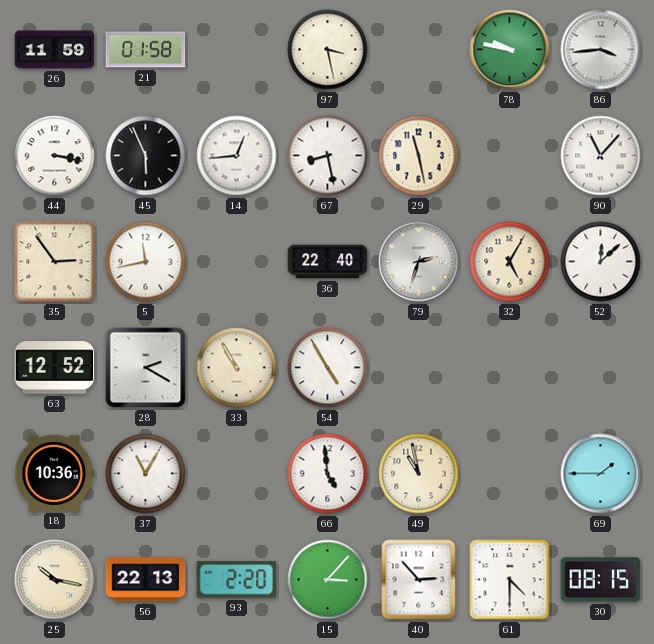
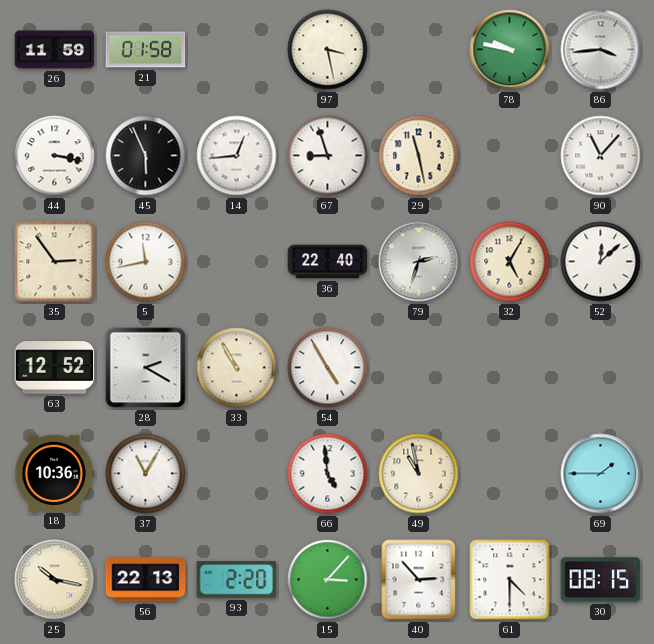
67: 8:28 -> 8:57 (328, 156)
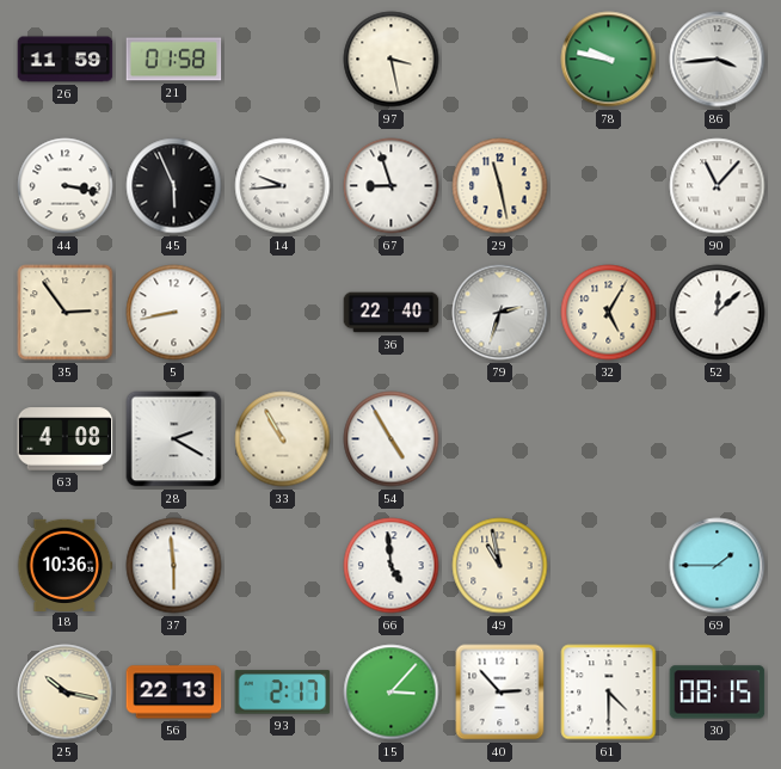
14: 12:44 -> 9:44 (283, 186)
5: 11:43 -> 8:43 (174, 313)
63: 12:52 -> 4:08 (66, 439)
37: 11:05 -> 5:59 (174, 566)
93: 2:20 -> 2:17 (283, 693)
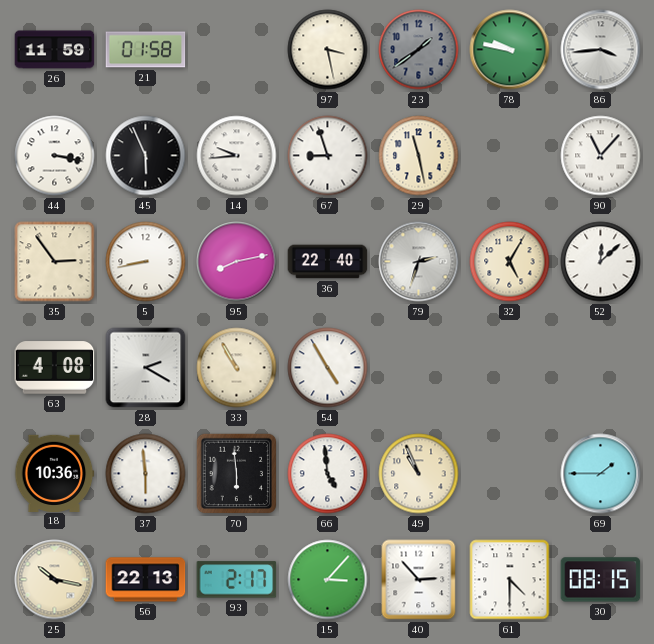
23: none -> 1:39 (419, 50)
95: none -> 8:13 (237, 262)
70: none -> 5:59 (237, 474)
49: 10:58 -> 10:56 (419, 474)
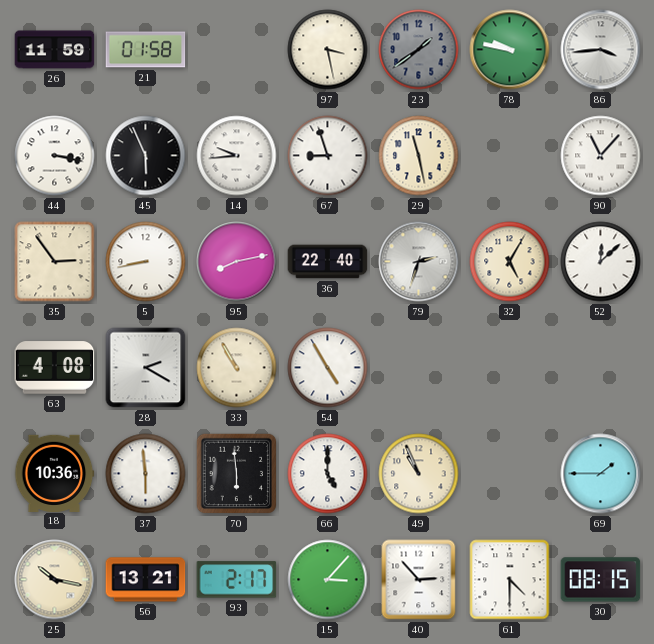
66: 4:59 -> 5:00 (328, 474)
56: 22:13 -> 13:21 (146, 580)
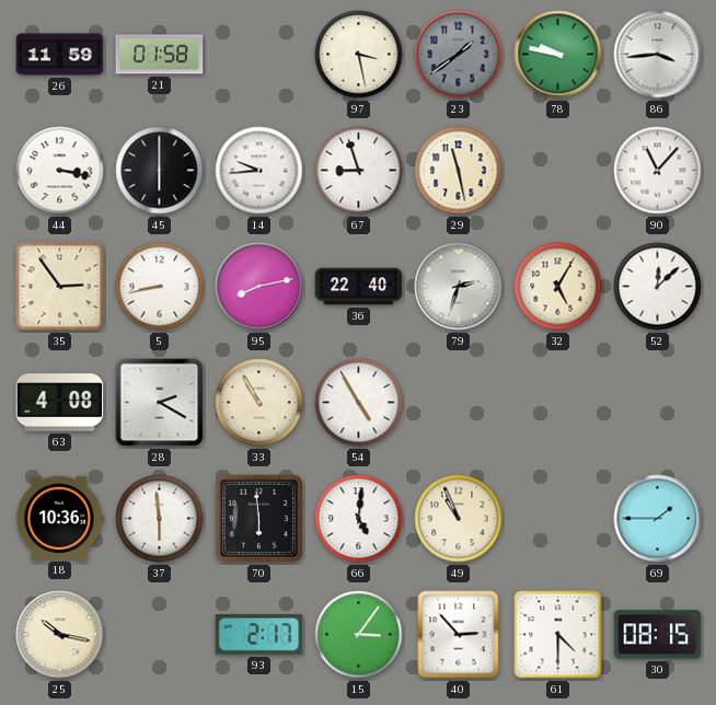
45: 5:56 -> 6:00 (160, 171)
66: 5:00 -> 5:01 (359, 519)
56: 13:21 -> none (146, 580)
15: 3:07 -> 3:06 (359, 635)
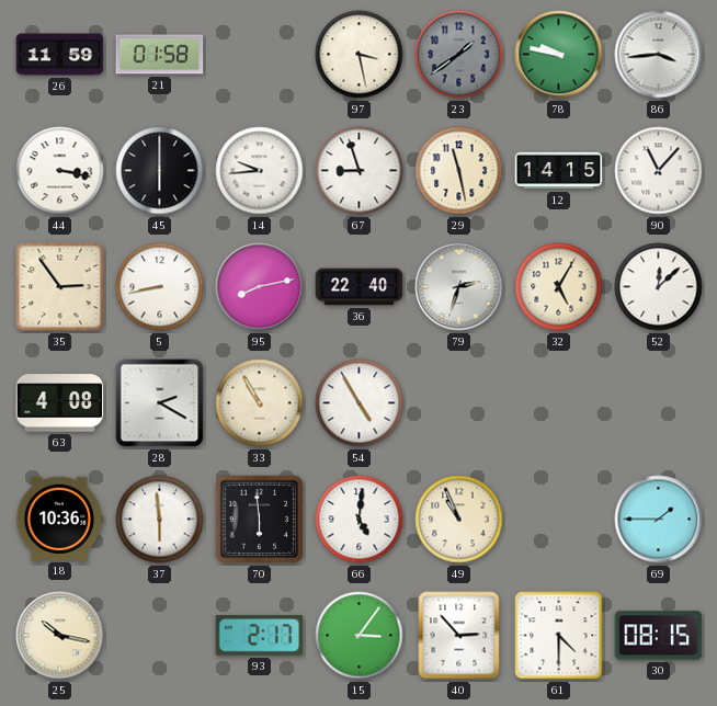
12: none -> 14:15 (559, 171)
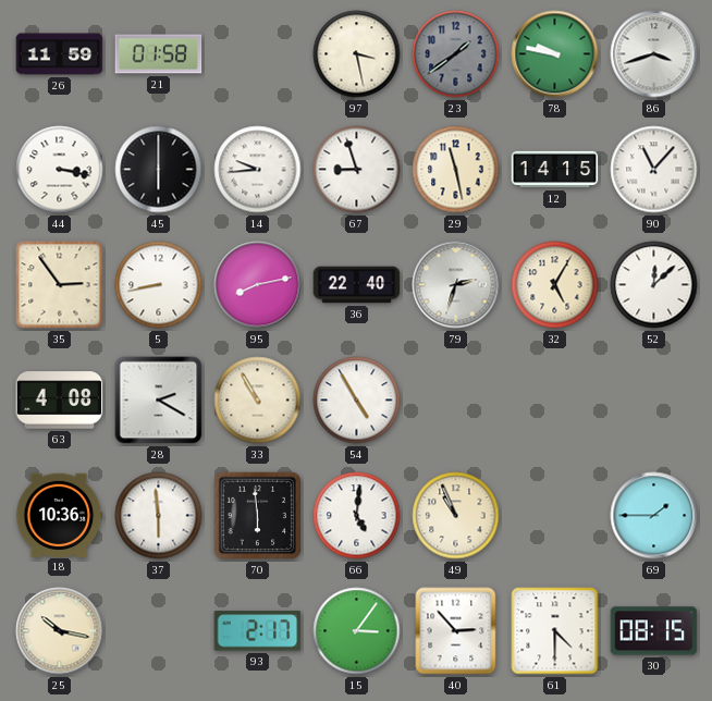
86: 3:44 -> 3:42 (654, 54)
